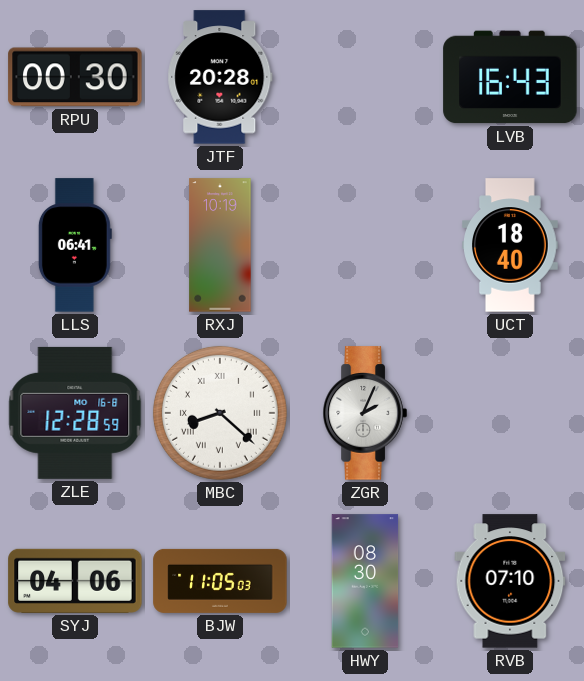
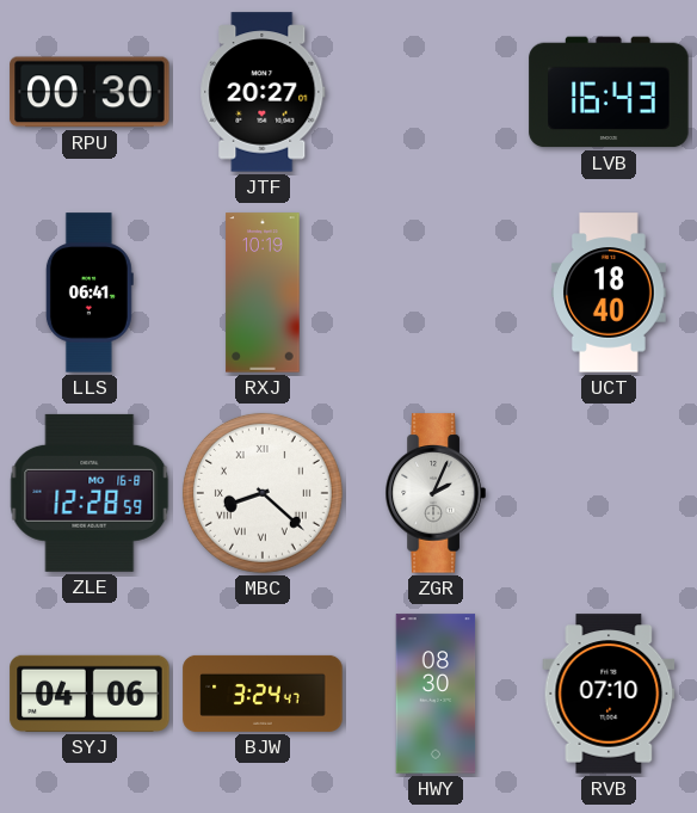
JTF: 20:28 -> 20:27 (263, 92)
BJW: 11:05 -> 3:24 (263, 694)
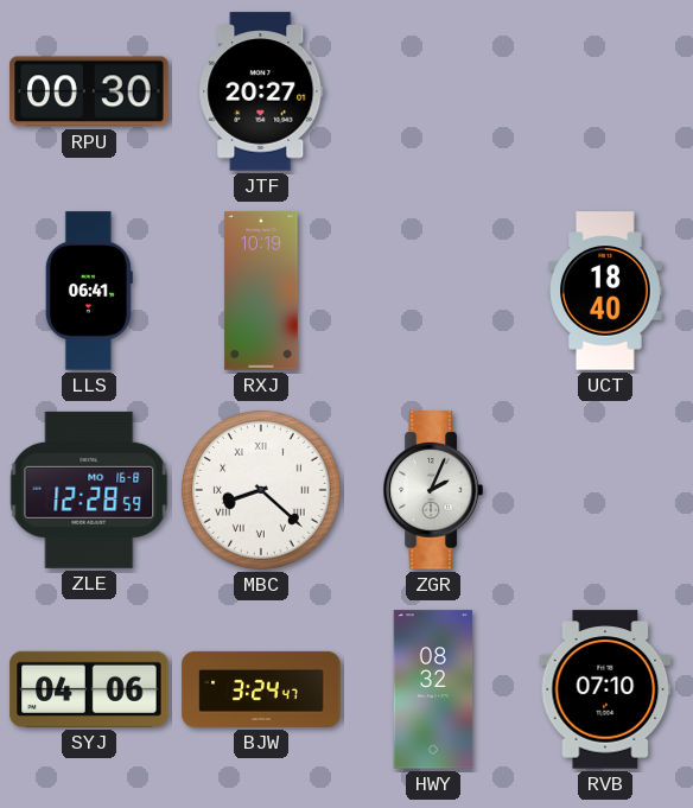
LVB: 16:43 -> none (609, 92)
HWY: 08:30 -> 08:32 (433, 689)
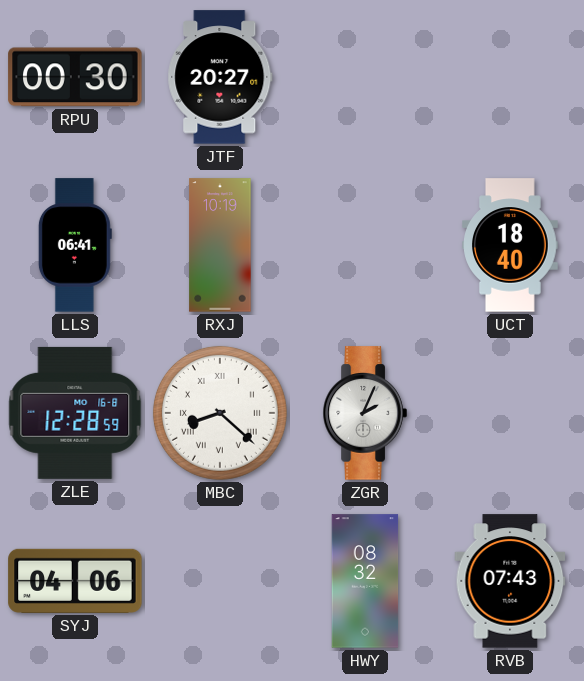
BJW: 3:24 -> none (261, 689)
RVB: 07:10 -> 07:43 (510, 581)
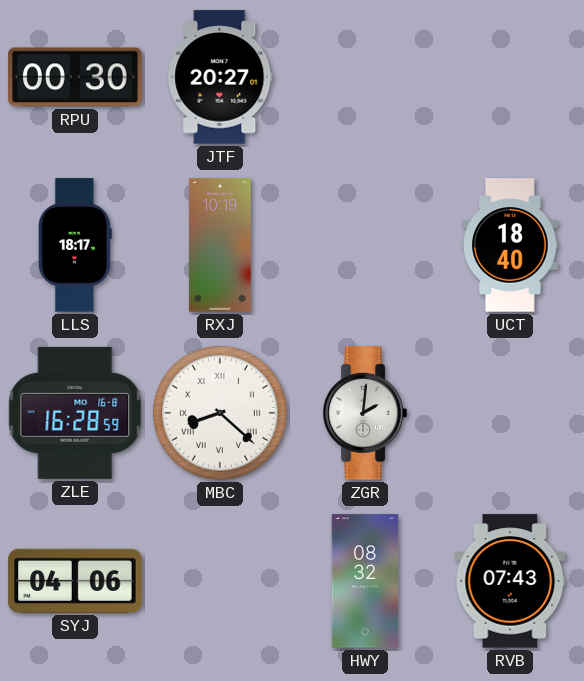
LLS: 06:41 -> 18:17 (75, 245)
ZLE: 12:28 -> 16:28 (75, 413)
ZGR: 2:04 -> 2:01 (365, 413)
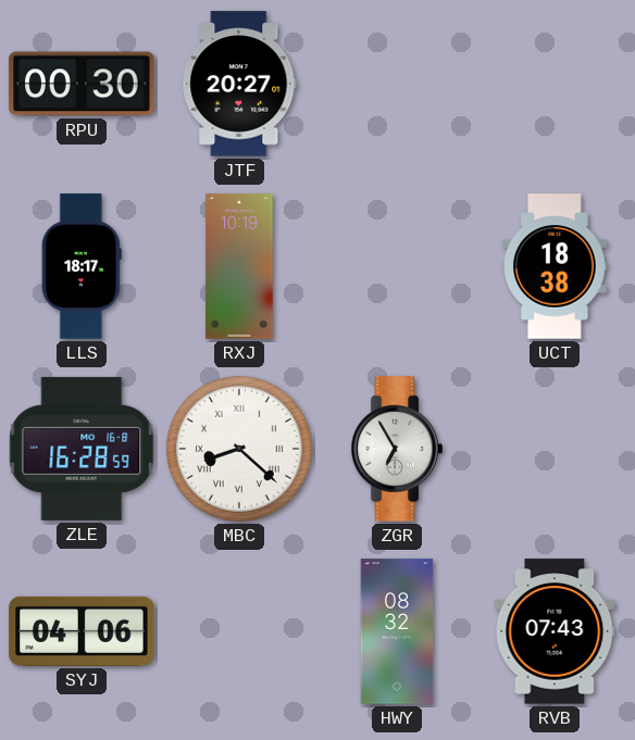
UCT: 18:40 -> 18:38 (555, 266)
ZGR: 2:01 -> 6:55 (397, 449)
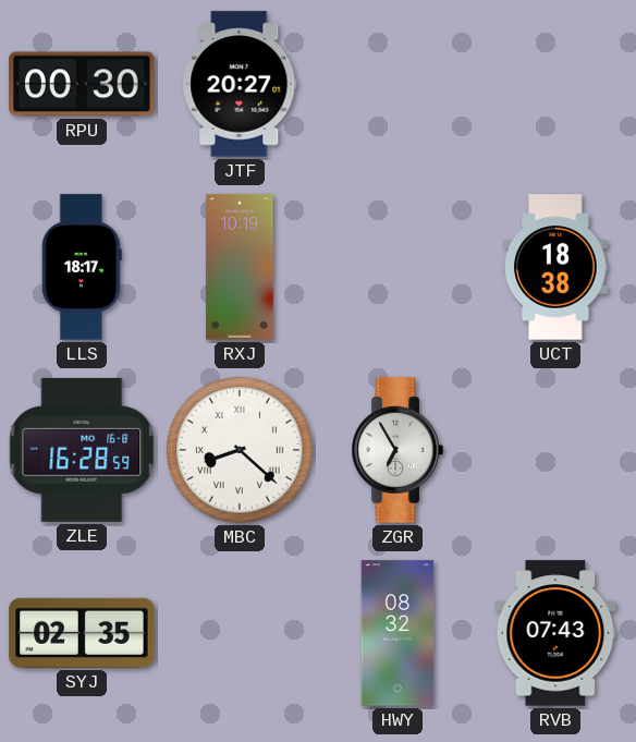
SYJ: 04:06 -> 02:35 (82, 633)
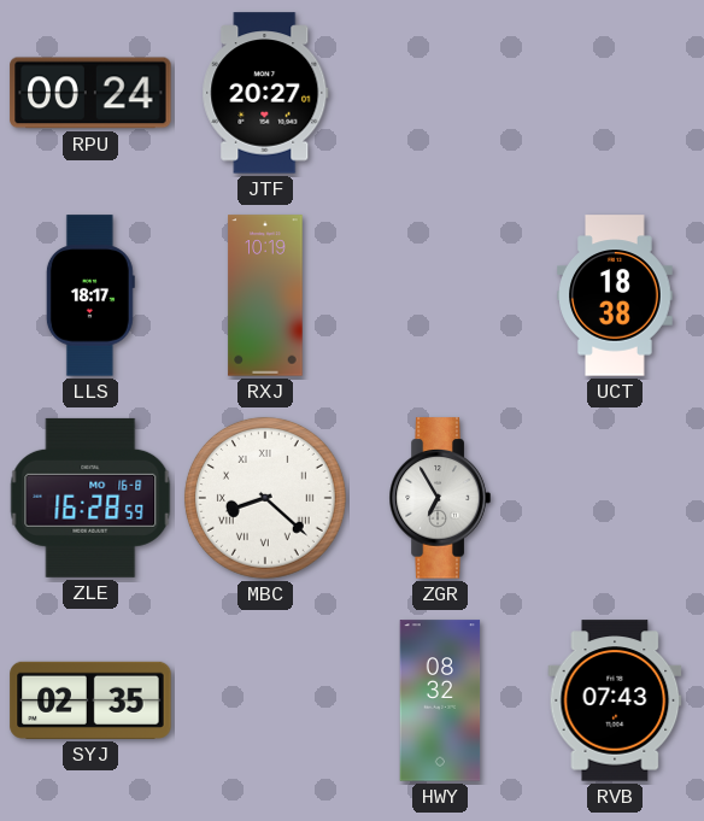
RPU: 00:30 -> 00:24 (90, 93)
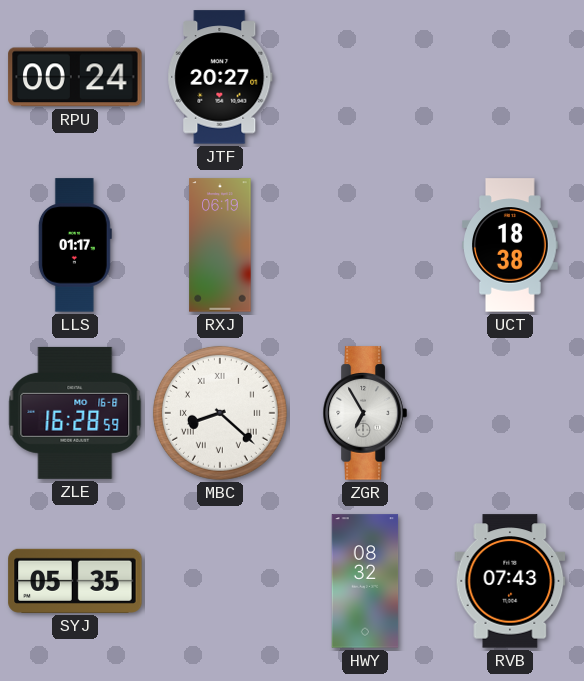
LLS: 18:17 -> 01:17 (75, 245)
RXJ: 10:19 -> 06:19 (220, 245)
SYJ: 02:35 -> 05:35 (75, 581)
